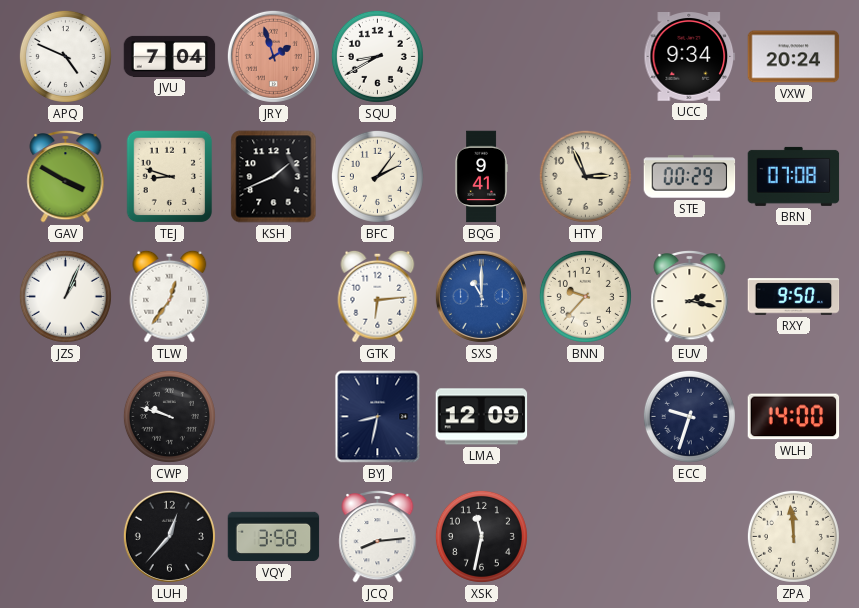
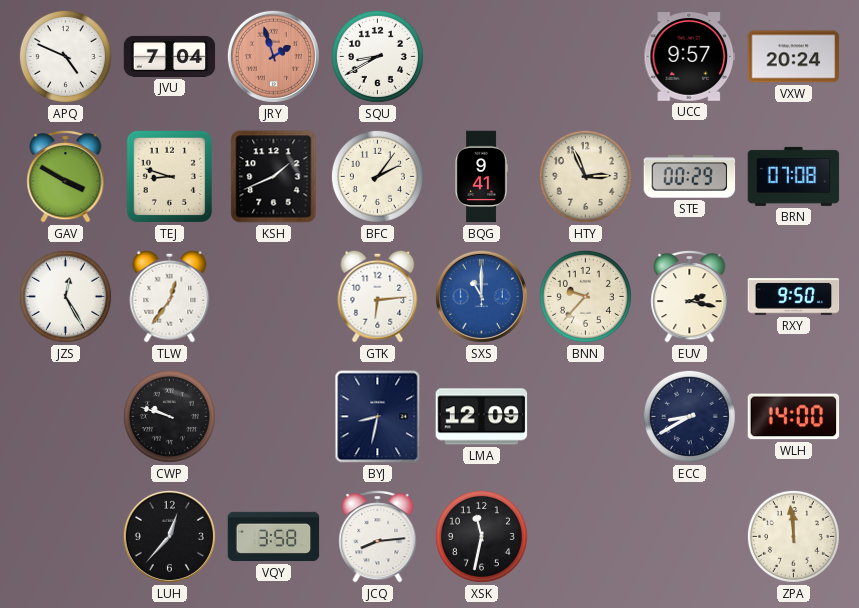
UCC: 9:34 -> 9:57 (690, 57)
JZS: 1:04 -> 12:25 (65, 296)
ECC: 9:33 -> 8:40 (689, 416)
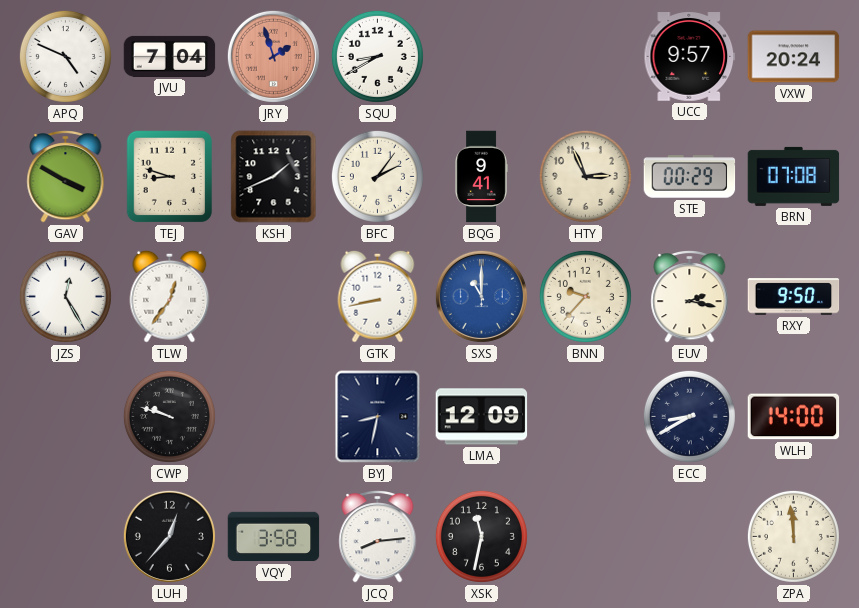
GTK: 6:14 -> 8:43 (378, 296)
